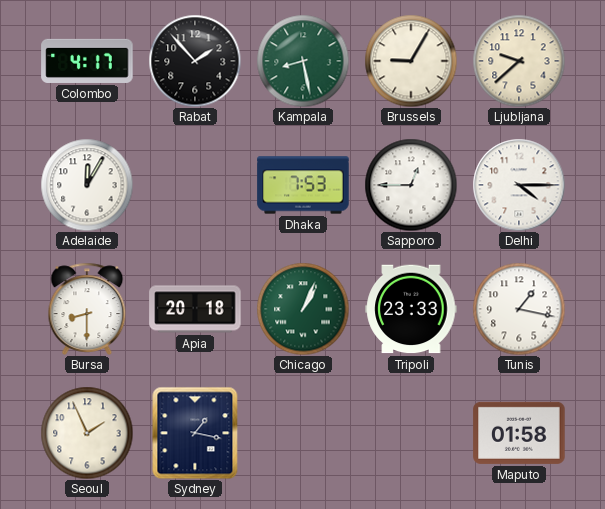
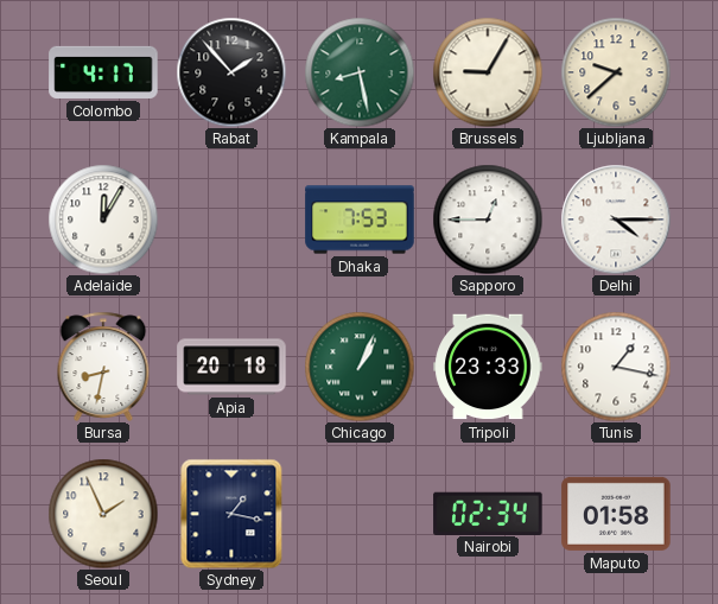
Bursa: 8:30 -> 8:32 (103, 367)
Nairobi: none -> 02:34 (488, 513)
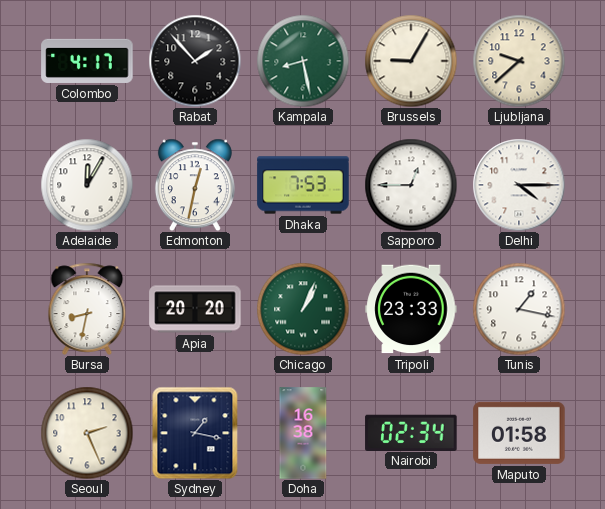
Edmonton: none -> 12:32 (195, 185)
Apia: 20:18 -> 20:20 (195, 309)
Seoul: 1:56 -> 2:26 (87, 433)
Doha: none -> 16:38 (303, 433)
